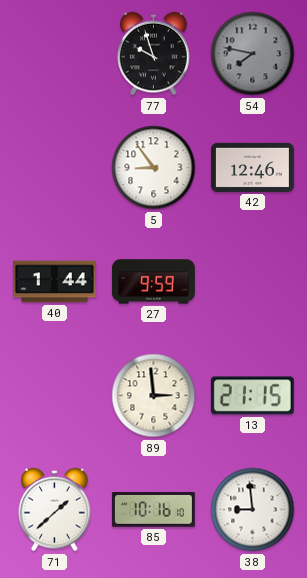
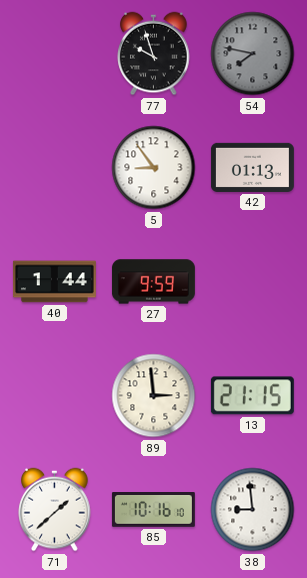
42: 12:46 -> 01:13 (252, 167)
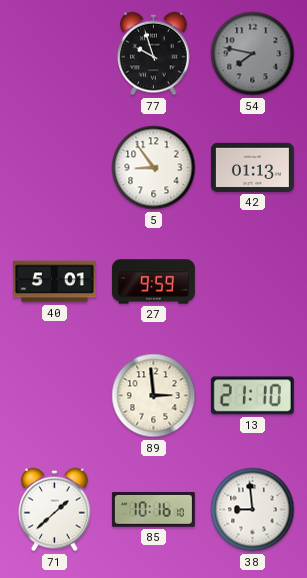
40: 1:44 -> 5:01 (54, 282)
13: 21:15 -> 21:10 (252, 396)
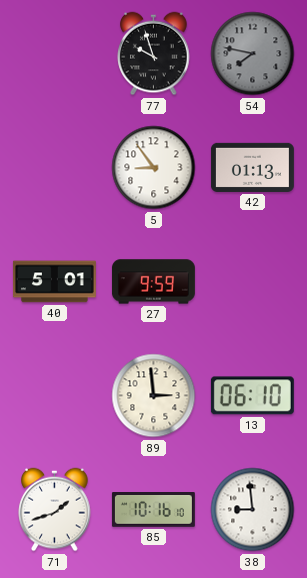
13: 21:10 -> 06:10 (252, 396)
71: 1:38 -> 1:42 (55, 510)
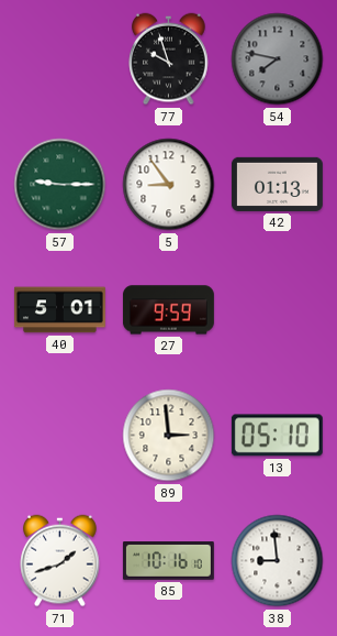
57: none -> 9:15 (60, 185)
13: 06:10 -> 05:10 (277, 436)
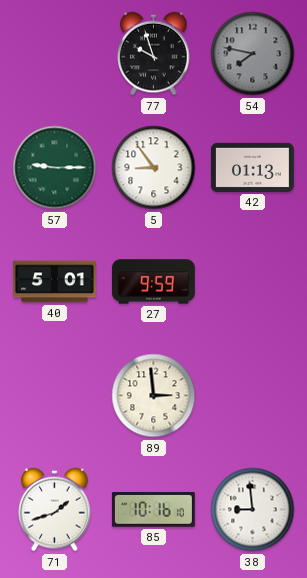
13: 05:10 -> none (277, 436)
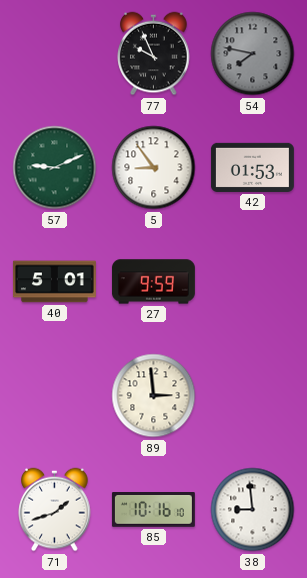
77: 9:57 -> 9:56 (154, 54)
57: 9:15 -> 9:11 (55, 168)
42: 01:13 -> 01:53 (252, 167)
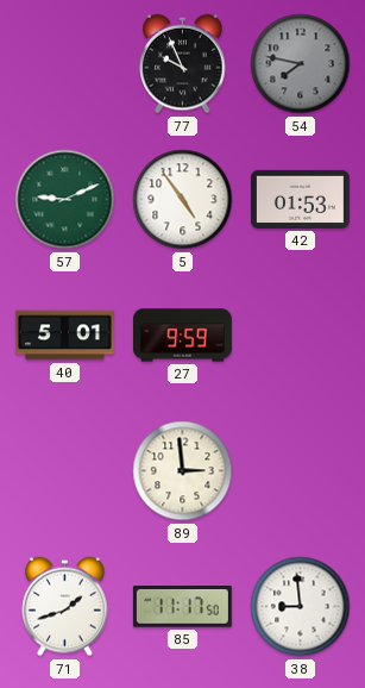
5: 8:54 -> 4:54 (183, 200)
85: 10:16 -> 11:17 (182, 607)
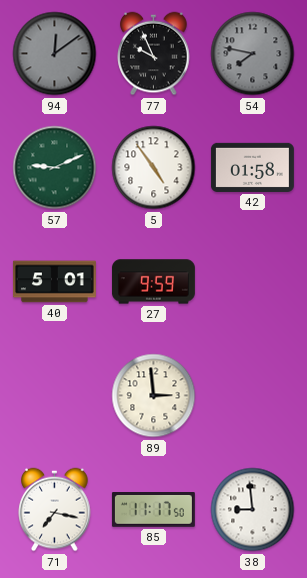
94: none -> 12:09 (55, 54)
42: 01:53 -> 01:58 (252, 167)
71: 1:42 -> 7:17 (55, 510)
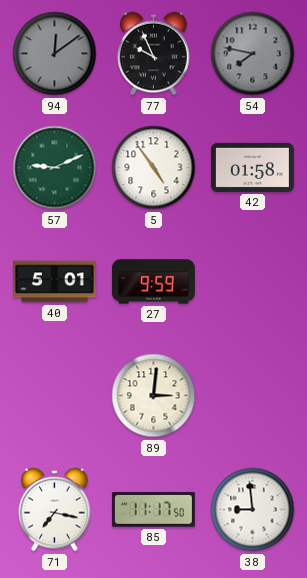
89: 2:59 -> 3:01 (154, 396)
